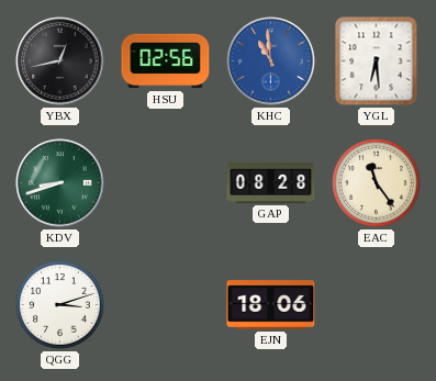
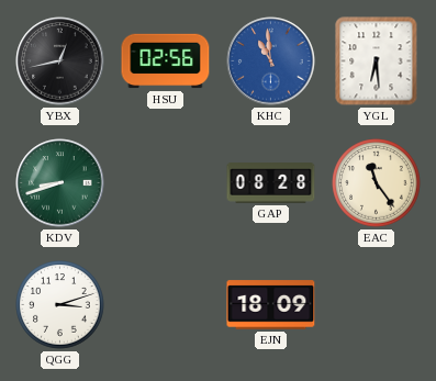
EJN: 18:06 -> 18:09 (271, 305)
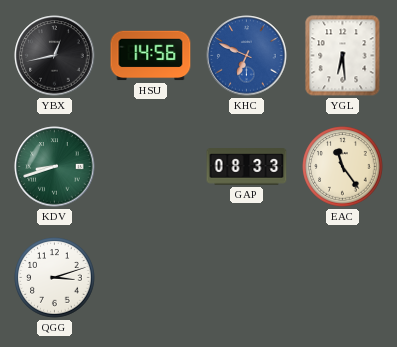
HSU: 02:56 -> 14:56 (151, 56)
KHC: 10:59 -> 6:49 (247, 56)
GAP: 08:28 -> 08:33 (247, 167)
EJN: 18:09 -> none (271, 305)
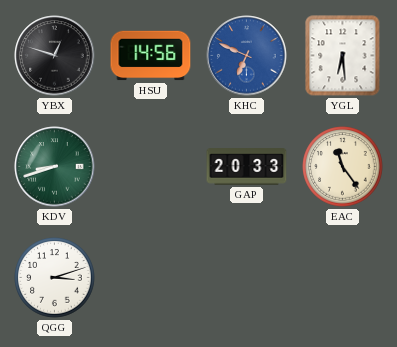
YBX: 12:43 -> 12:48 (55, 56)
GAP: 08:33 -> 20:33 (247, 167)
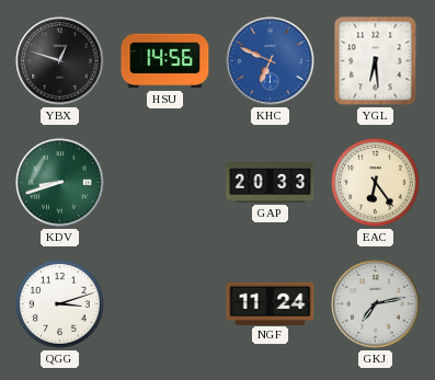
EAC: 11:24 -> 6:24 (376, 183)
NGF: none -> 11:24 (271, 303)
GKJ: none -> 7:13 (376, 304)
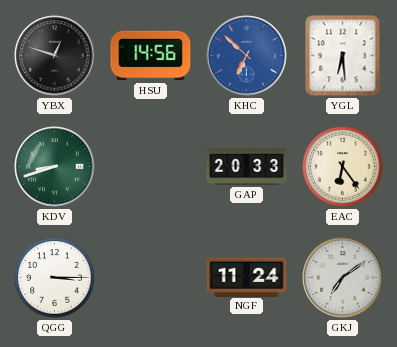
KHC: 6:49 -> 6:52 (247, 56)
QGG: 3:12 -> 3:15 (55, 278)
GKJ: 7:13 -> 7:09 (343, 278)
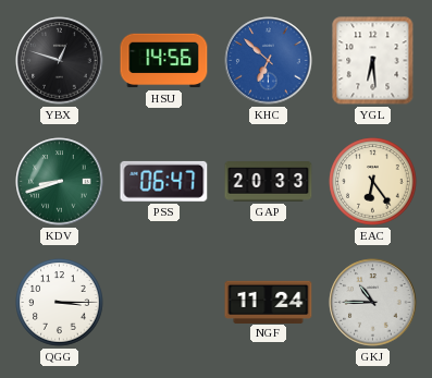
PSS: none -> 06:47 (164, 181)
GKJ: 7:09 -> 10:45 (373, 303)
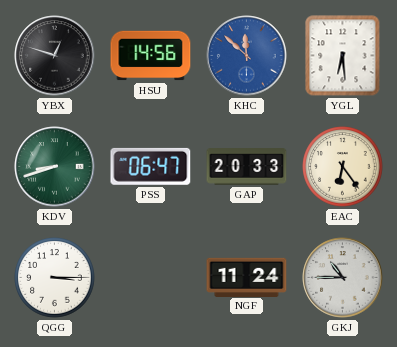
KHC: 6:52 -> 11:52 (247, 56)
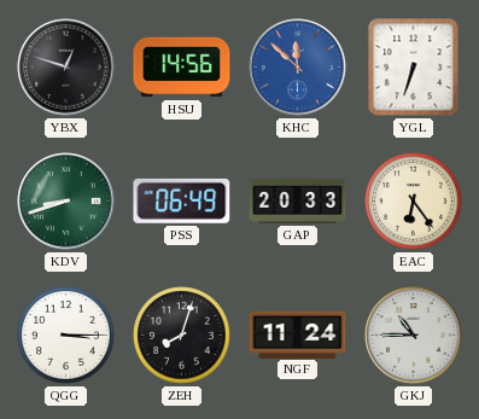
YGL: 6:29 -> 6:33 (414, 68)
PSS: 06:47 -> 06:49 (182, 200)
ZEH: none -> 8:03 (182, 336)
